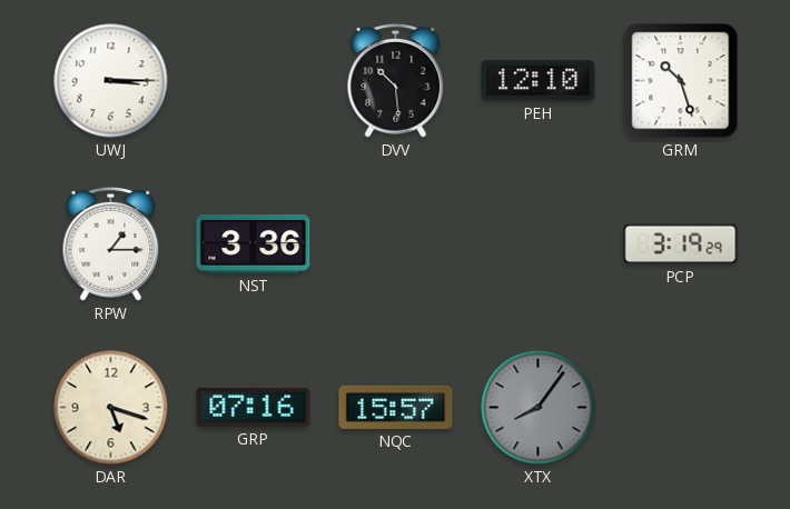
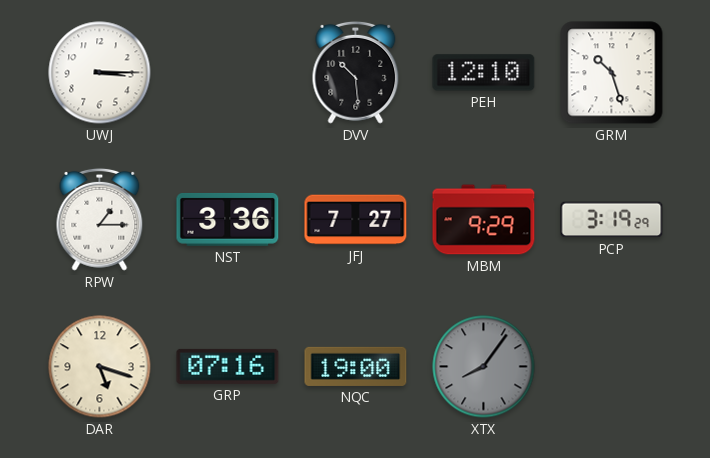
JFJ: none -> 7:27 (356, 220)
MBM: none -> 9:29 (484, 220)
NQC: 15:57 -> 19:00 (356, 366)
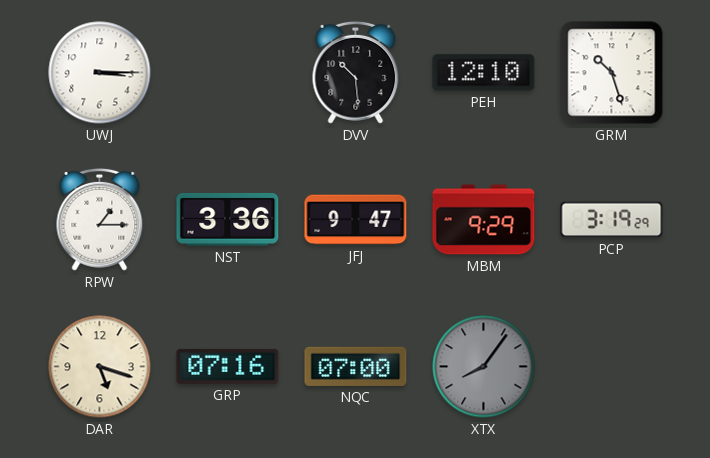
JFJ: 7:27 -> 9:47 (356, 220)
NQC: 19:00 -> 07:00 (356, 366)
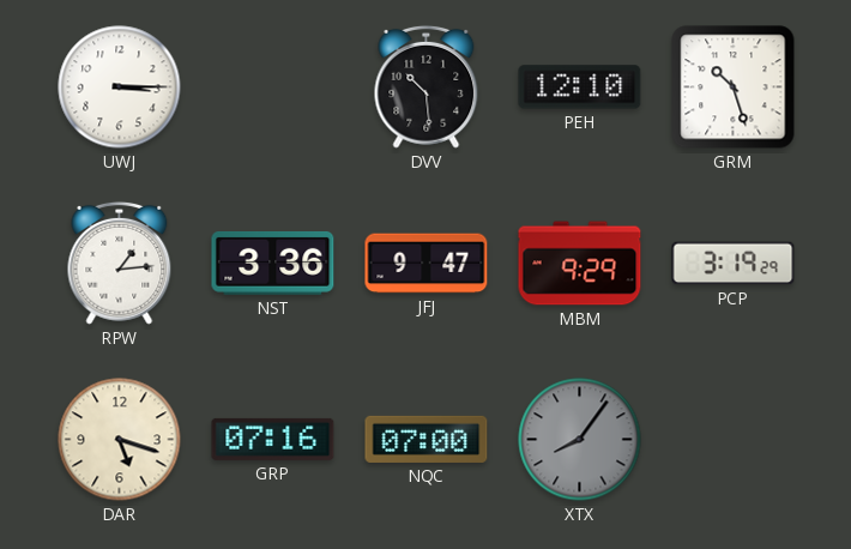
RPW: 1:15 -> 1:14 (120, 263)
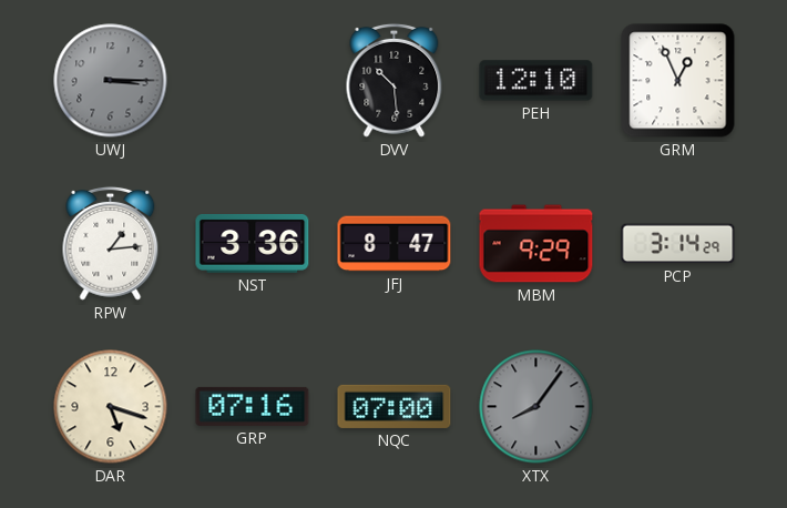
UWJ dial: white -> grey (111, 81)
GRM: 10:27 -> 12:56 (678, 81)
JFJ: 9:47 -> 8:47 (395, 244)
PCP: 3:19 -> 3:14 (678, 244)
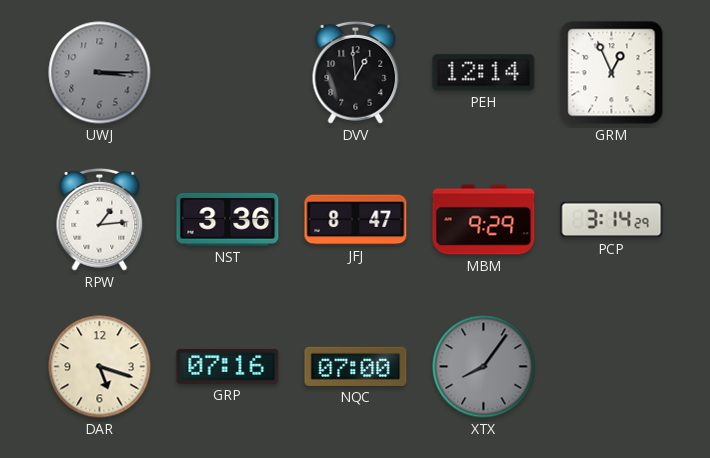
DVV: 10:29 -> 12:59 (356, 72)
PEH: 12:10 -> 12:14 (484, 73)
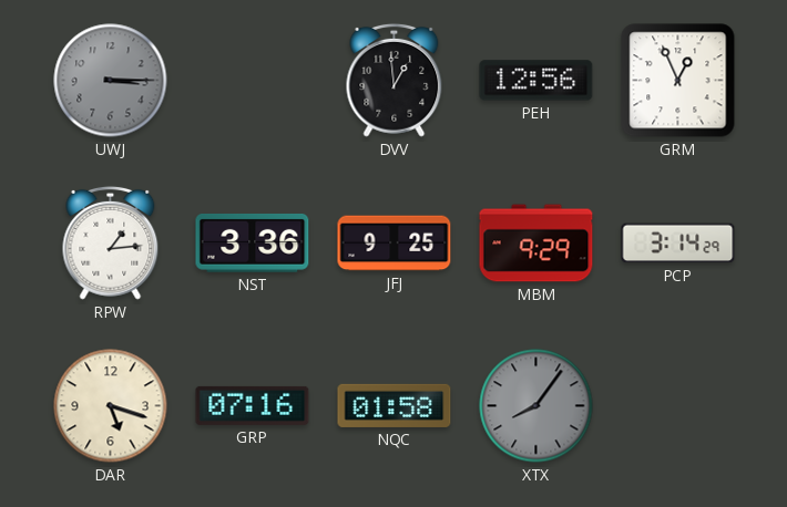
PEH: 12:14 -> 12:56 (536, 81)
JFJ: 8:47 -> 9:25 (395, 244)
NQC: 07:00 -> 01:58 (395, 405)
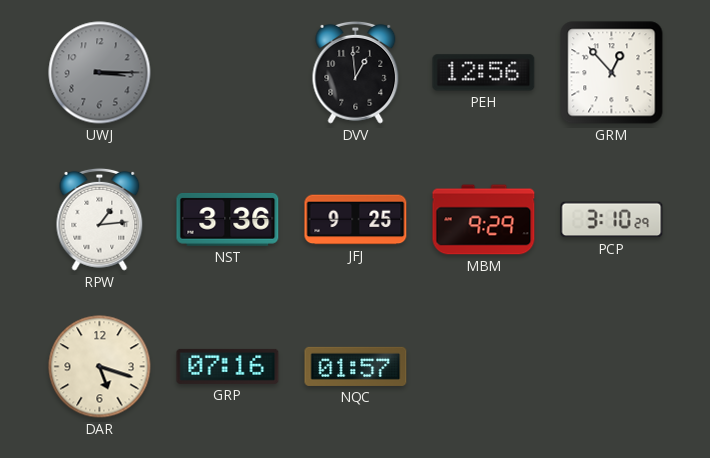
GRM: 12:56 -> 12:53 (612, 73)
PCP: 3:14 -> 3:10 (612, 220)
NQC: 01:58 -> 01:57 (356, 366)
XTX: 8:06 -> none (536, 406)
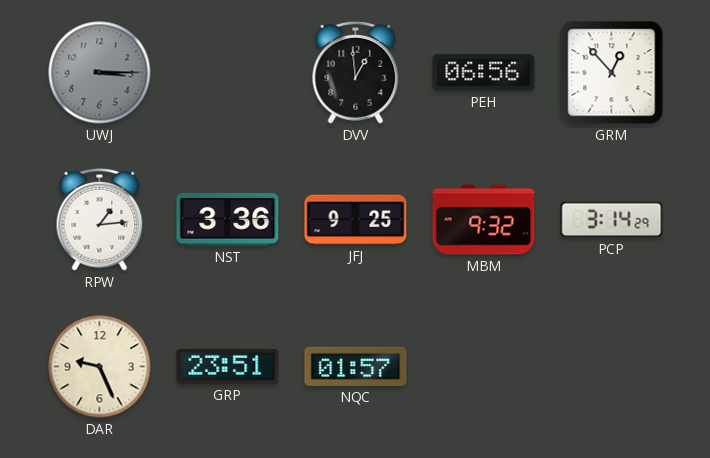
PEH: 12:56 -> 06:56 (484, 73)
MBM: 9:29 -> 9:32 (484, 220)
PCP: 3:10 -> 3:14 (612, 220)
DAR: 5:18 -> 9:26 (100, 367)
GRP: 07:16 -> 23:51 (228, 366)
